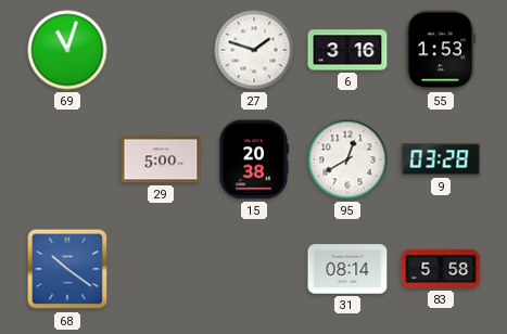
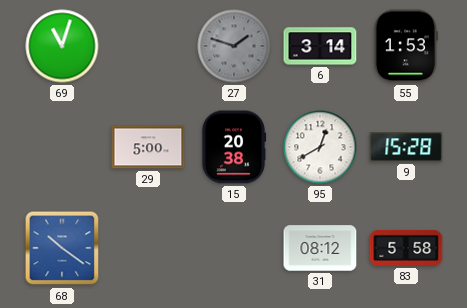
27 dial: white -> grey (234, 46)
6: 3:16 -> 3:14 (320, 46)
9: 03:28 -> 15:28 (406, 147)
31: 08:14 -> 08:12 (320, 248)
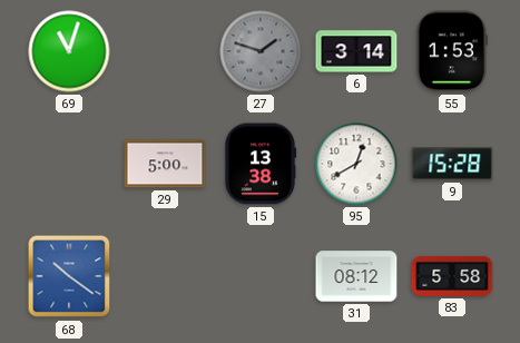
15: 20:38 -> 13:38 (261, 164)
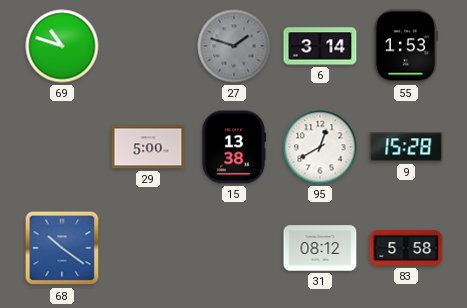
69: 11:03 -> 10:48 (62, 46)
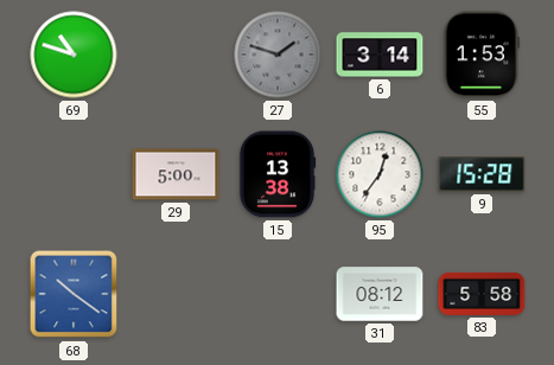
95: 12:40 -> 12:36 (380, 174)
